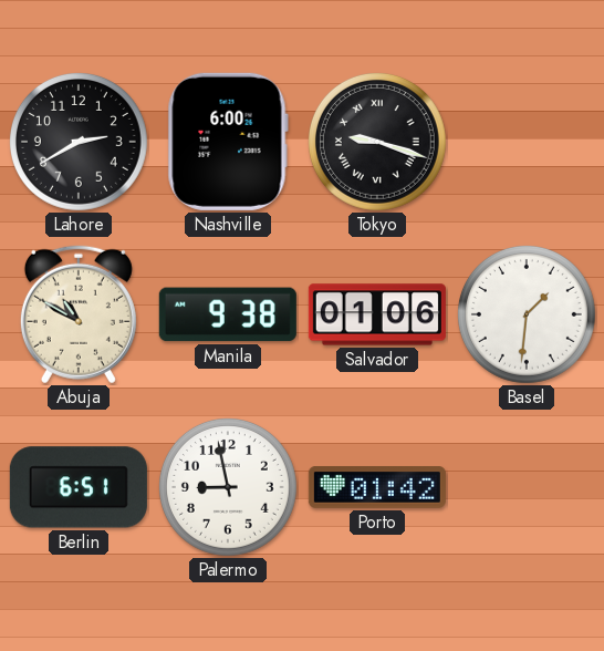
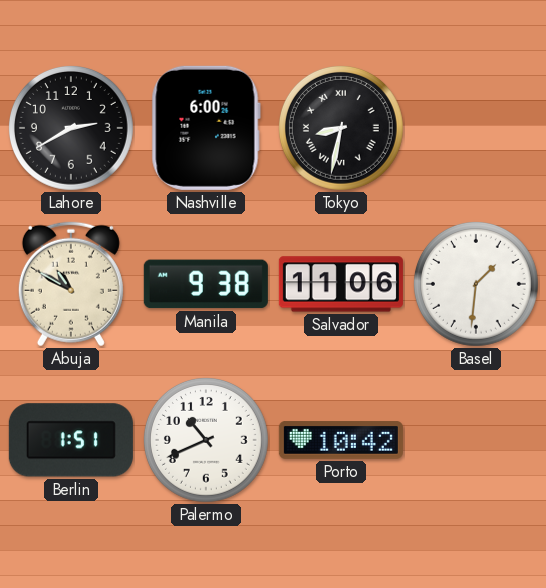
Tokyo: 9:18 -> 8:32 (341, 128)
Salvador: 01:06 -> 11:06 (341, 284)
Berlin: 6:51 -> 1:51 (71, 440)
Palermo: 8:58 -> 10:41 (206, 440)
Porto: 01:42 -> 10:42 (341, 441)
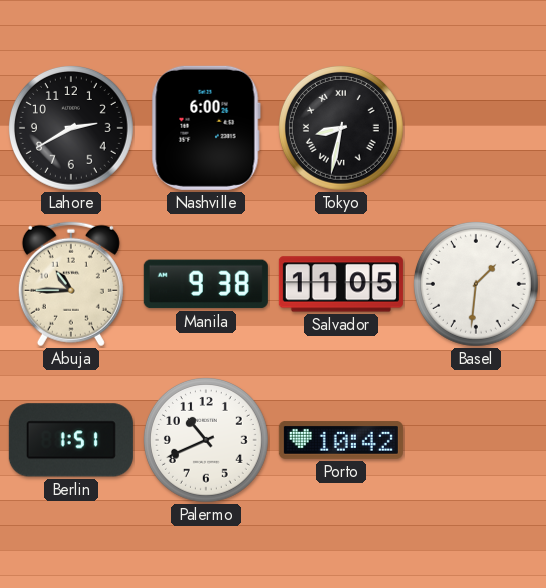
Abuja: 10:50 -> 10:45 (71, 284)
Salvador: 11:06 -> 11:05 (341, 284)
